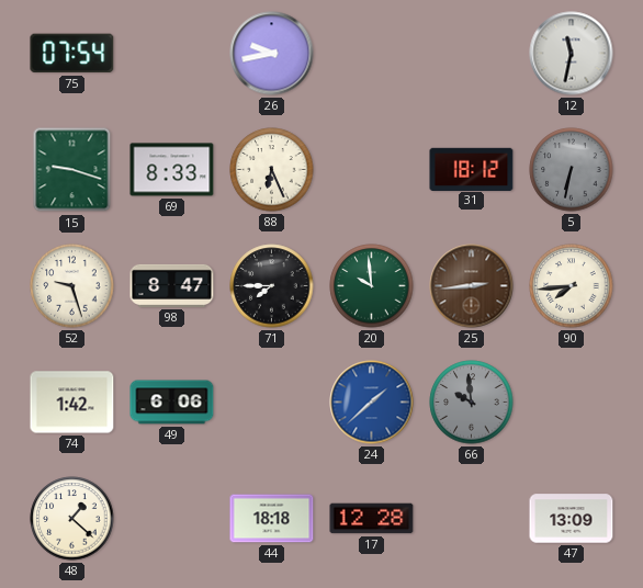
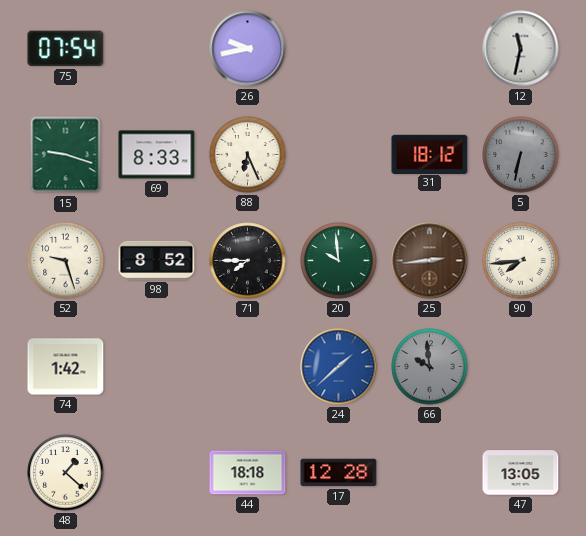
98: 8:47 -> 8:52 (157, 260)
49: 6:06 -> none (172, 403)
47: 13:09 -> 13:05 (521, 473)
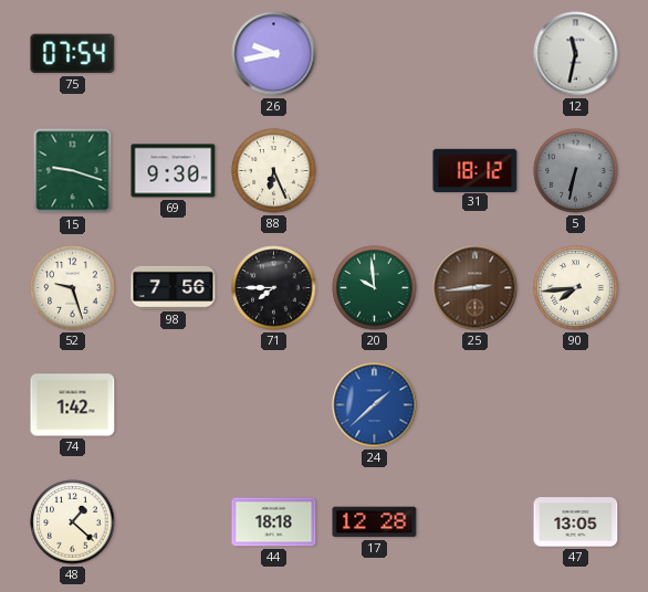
69: 8:33 -> 9:30 (174, 171)
98: 8:52 -> 7:56 (174, 287)
66: 9:59 -> none (430, 367)
